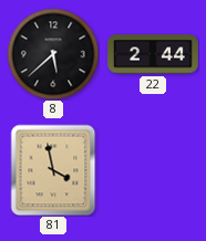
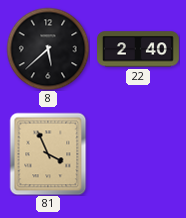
22: 2:44 -> 2:40 (139, 49)
81: 3:58 -> 3:56 (48, 154)
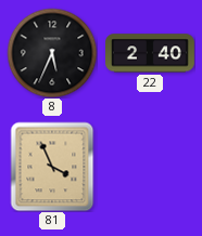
8: 5:38 -> 5:34 (52, 53)
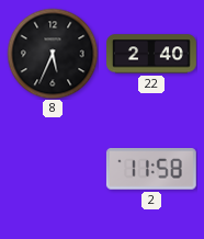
81: 3:56 -> none (52, 167)
2: none -> 11:58 (151, 169)
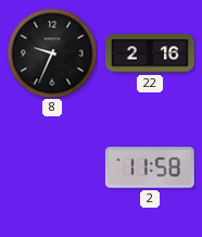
8: 5:34 -> 9:34 (52, 53)
22: 2:40 -> 2:16 (151, 53)
